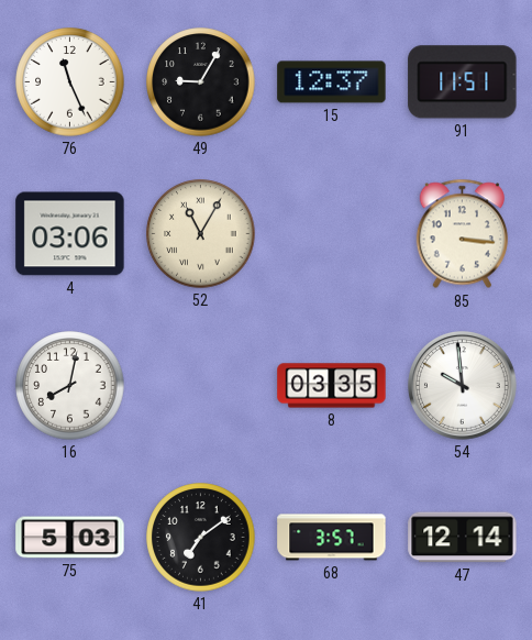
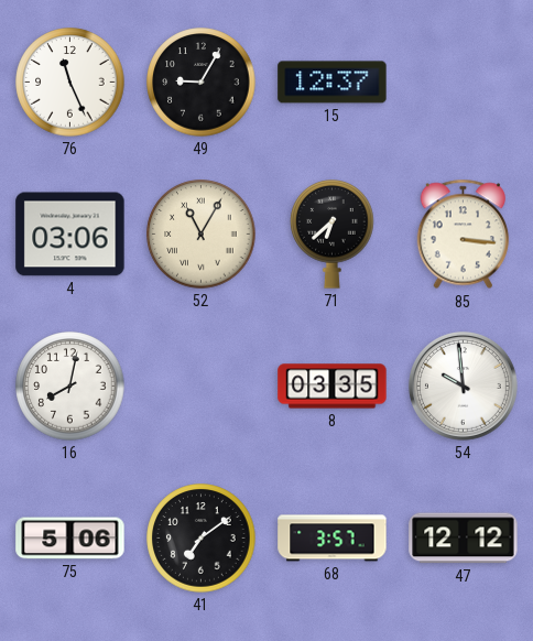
91: 11:51 -> none (463, 82)
71: none -> 6:38 (333, 235)
75: 5:03 -> 5:06 (70, 539)
47: 12:14 -> 12:12 (464, 539)
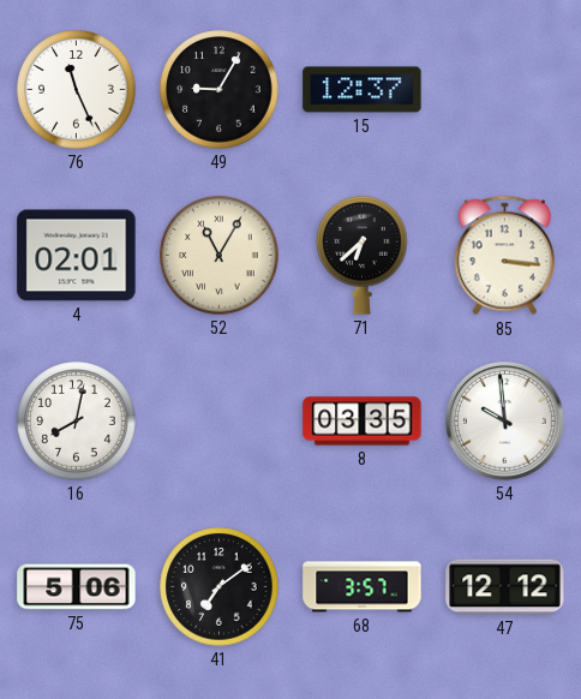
4: 03:06 -> 02:01 (77, 256)
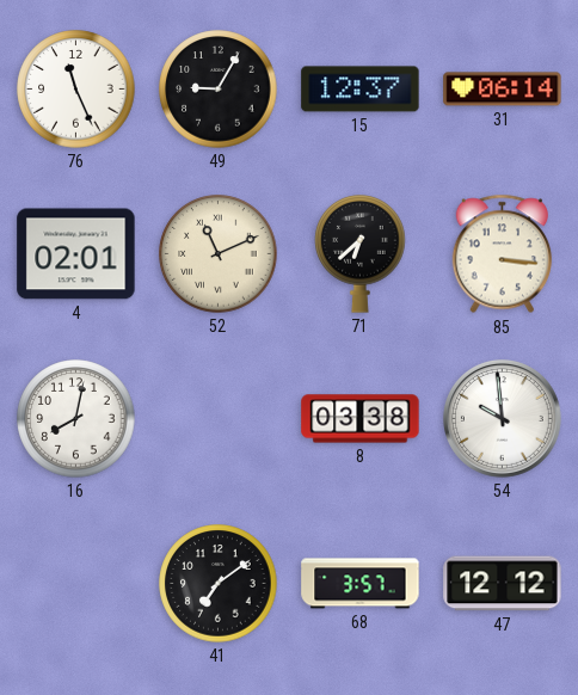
31: none -> 06:14 (503, 90)
52: 11:05 -> 11:11 (219, 254)
8: 03:35 -> 03:38 (361, 419)
75: 5:06 -> none (77, 587)
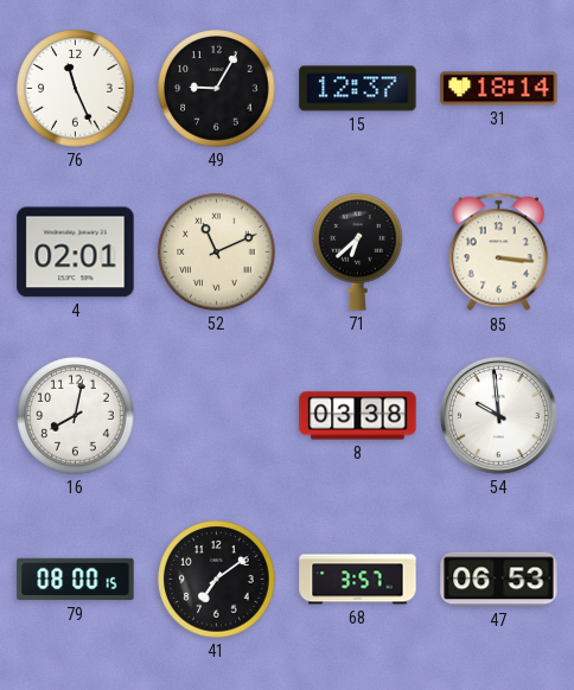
31: 06:14 -> 18:14 (499, 89)
79: none -> 08:00 (76, 580)
47: 12:12 -> 06:53 (499, 580)
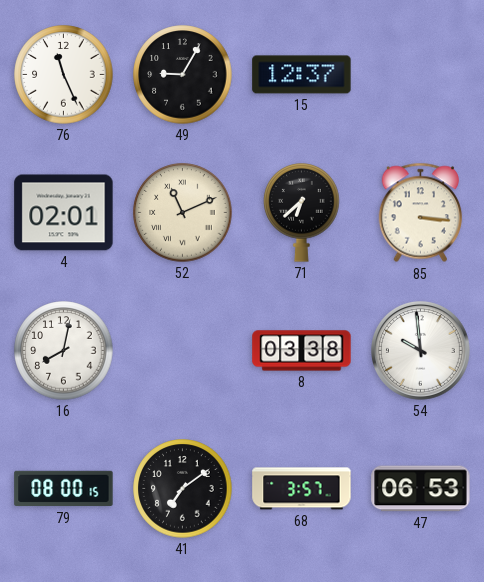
31: 18:14 -> none (499, 89)
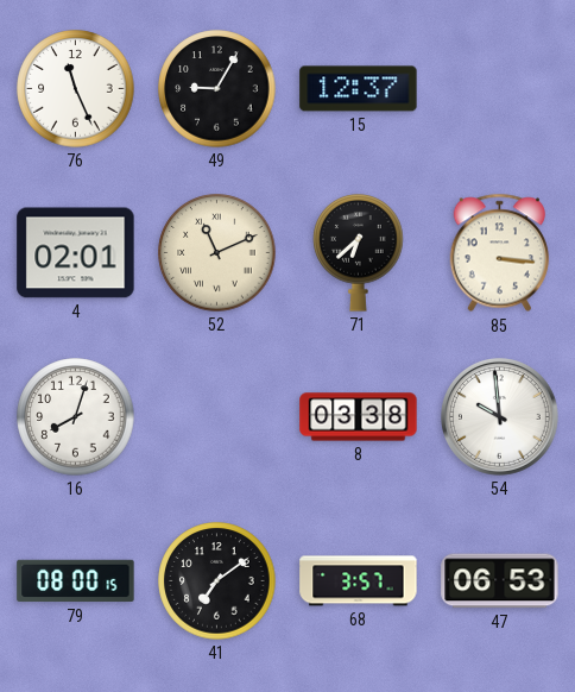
16: 8:02 -> 8:03 (76, 417)
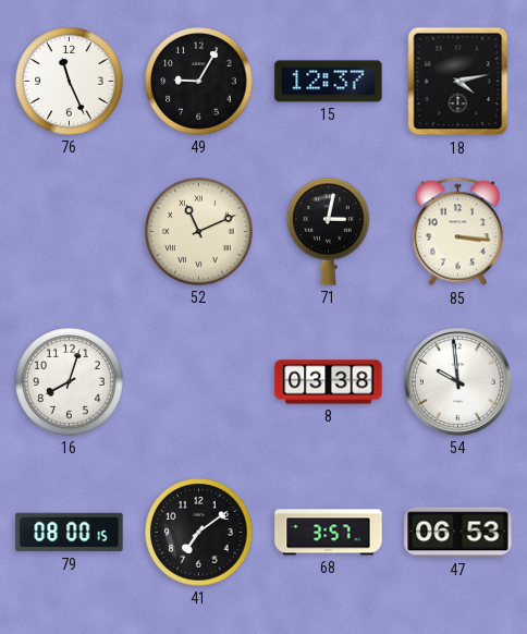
18: none -> 4:13 (458, 82)
4: 02:01 -> none (76, 253)
71: 6:38 -> 3:02 (329, 232)
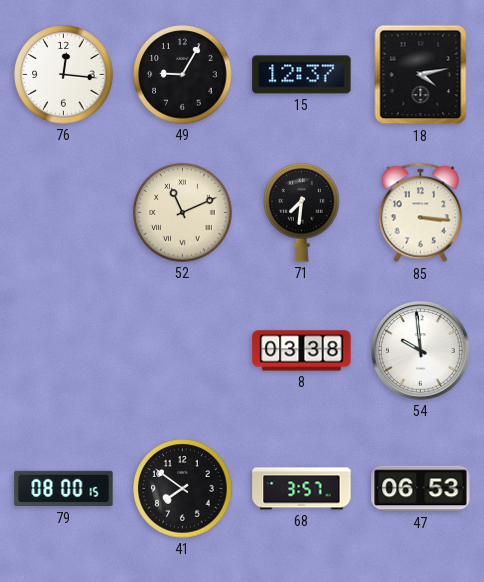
76: 11:26 -> 12:16 (64, 75)
71: 3:02 -> 7:31 (302, 213)
16: 8:03 -> none (70, 382)
41: 7:09 -> 7:51 (183, 489)
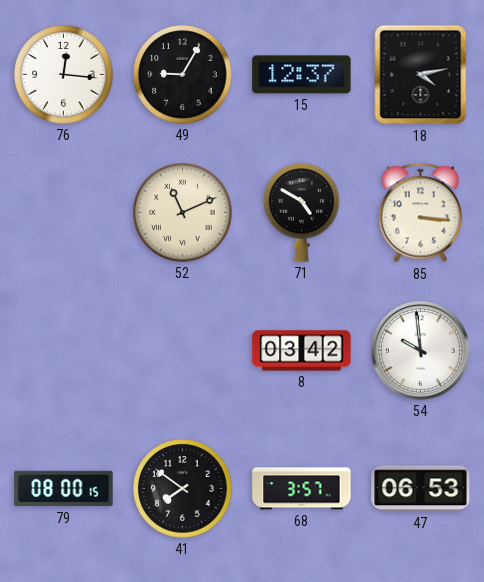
71: 7:31 -> 4:50 (302, 213)
8: 03:38 -> 03:42 (302, 351)
